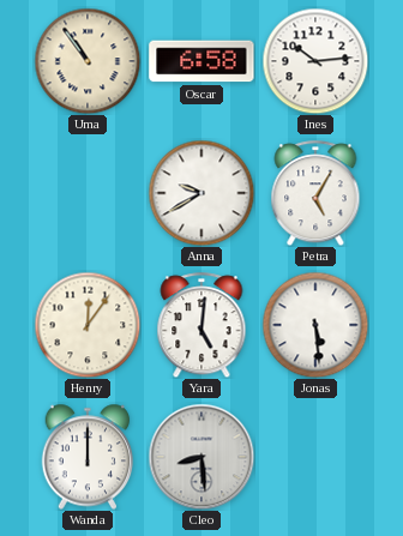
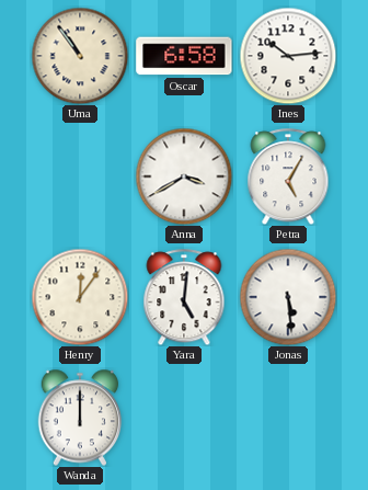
Anna: 9:40 -> 3:40 (184, 176)
Cleo: 8:29 -> none (201, 457)
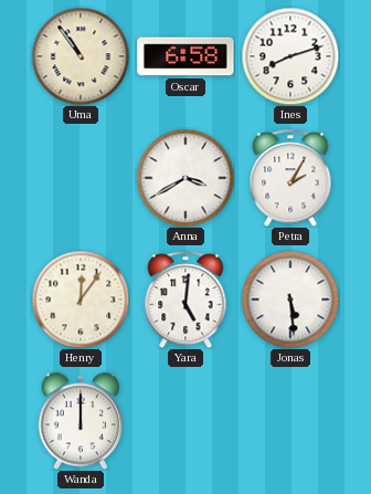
Ines: 10:14 -> 8:12 (290, 56)
Petra: 5:05 -> 2:05 (290, 178)
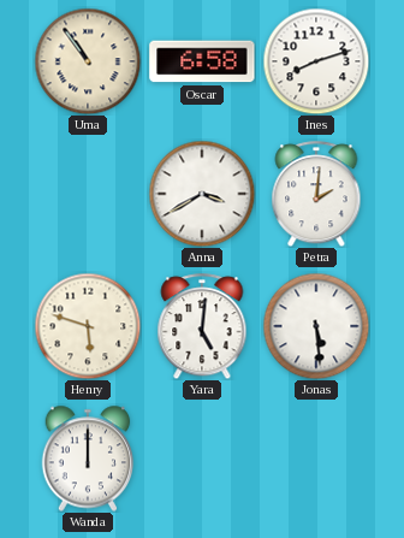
Petra: 2:05 -> 2:01 (316, 194)
Henry: 12:06 -> 5:48 (88, 326)
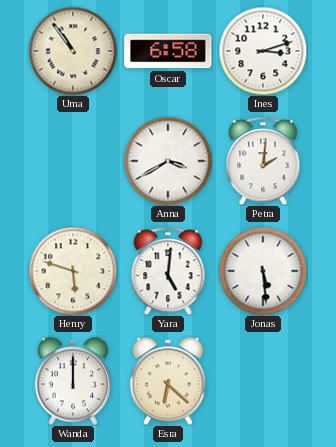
Ines: 8:12 -> 3:12 (263, 51)
Esra: none -> 6:22 (168, 381)
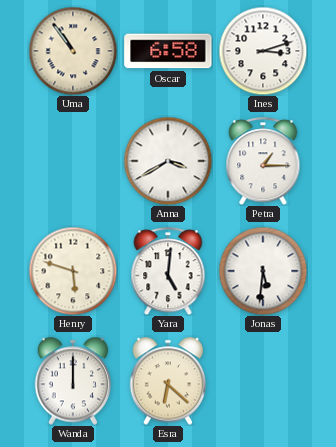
Petra: 2:01 -> 1:15 (263, 161)
Jonas: 5:29 -> 5:31 (263, 271)
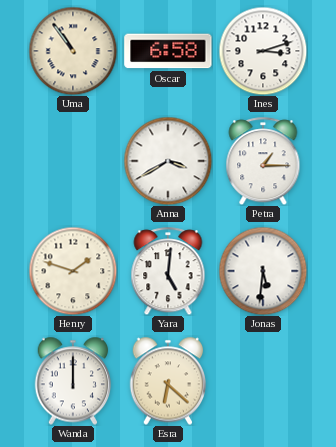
Henry: 5:48 -> 1:48 (73, 271)
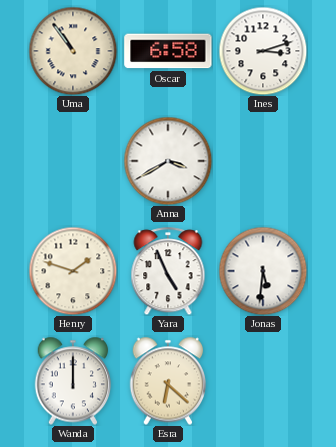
Petra: 1:15 -> none (263, 161)
Yara: 5:01 -> 4:56 (168, 271)
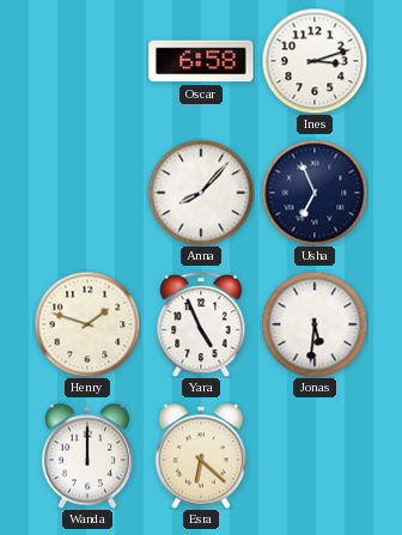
Uma: 10:54 -> none (73, 51)
Anna: 3:40 -> 8:07 (201, 193)
Usha: none -> 6:56 (315, 193)
